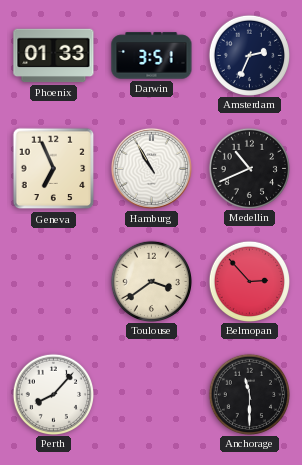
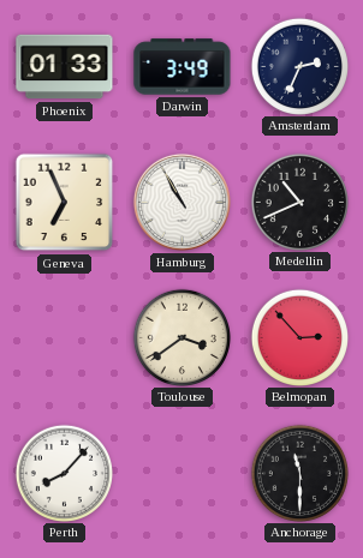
Darwin: 3:51 -> 3:49 (183, 67)
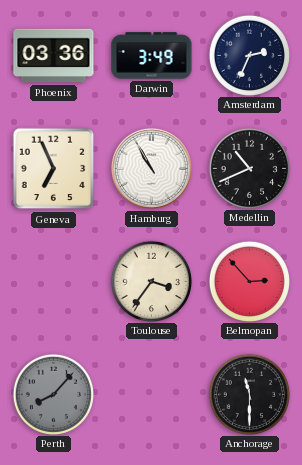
Phoenix: 01:33 -> 03:36 (54, 56)
Toulouse: 3:39 -> 3:36 (151, 281)
Perth dial: white -> grey (53, 394)
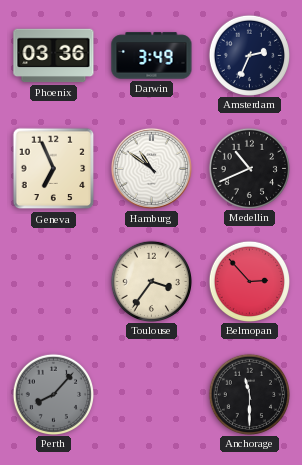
Hamburg: 10:55 -> 10:51 (151, 168)
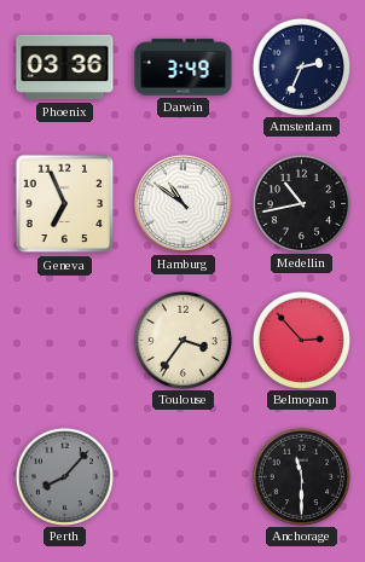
Medellin: 10:41 -> 10:43 (301, 203)
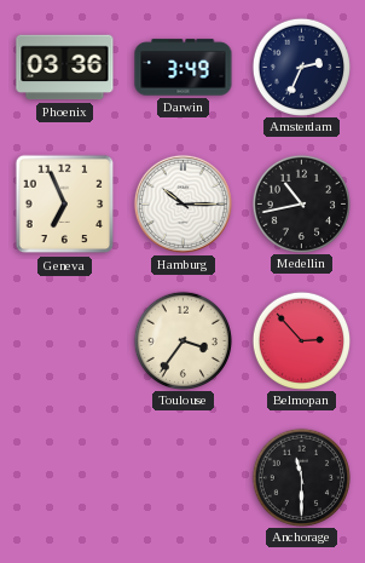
Hamburg: 10:51 -> 10:15 (182, 203)
Perth: 8:07 -> none (64, 476)
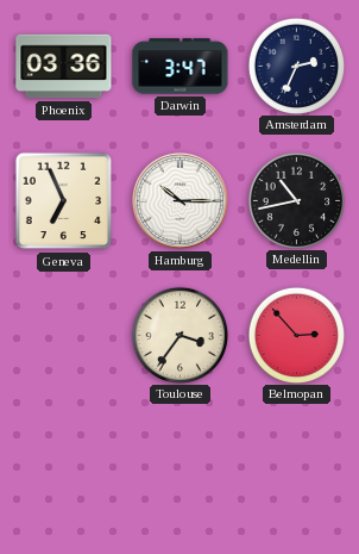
Darwin: 3:49 -> 3:47 (181, 67)
Anchorage: 11:30 -> none (301, 477)
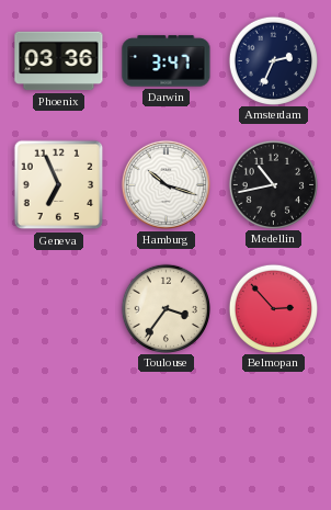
Hamburg: 10:15 -> 10:18 (165, 184)
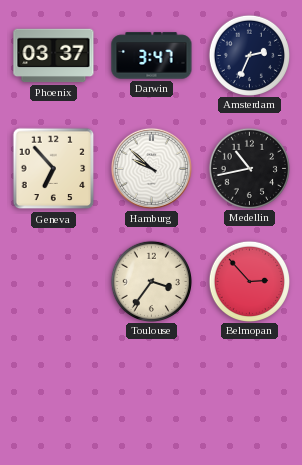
Phoenix: 03:36 -> 03:37 (54, 56)
Geneva: 6:56 -> 6:53 (54, 169)
Hamburg: 10:18 -> 9:52 (151, 168)
